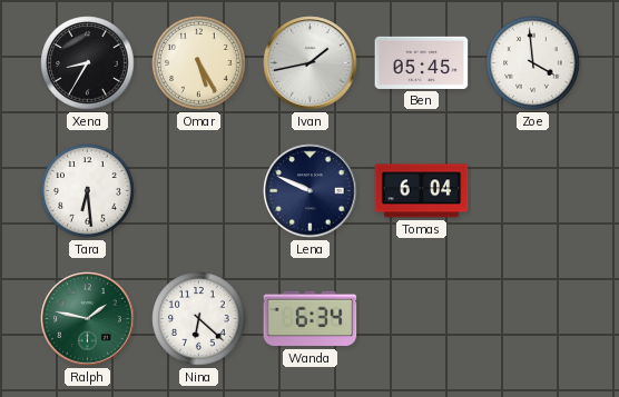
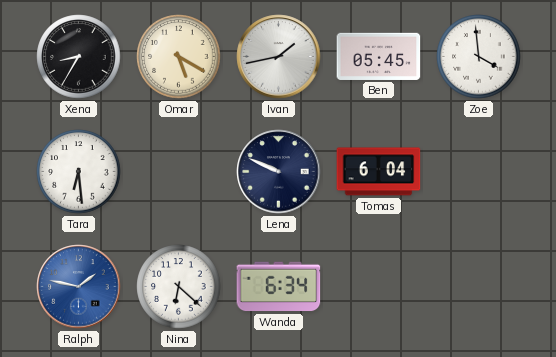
Omar: 5:25 -> 5:20 (179, 57)
Ralph dial: green -> blue (79, 287)
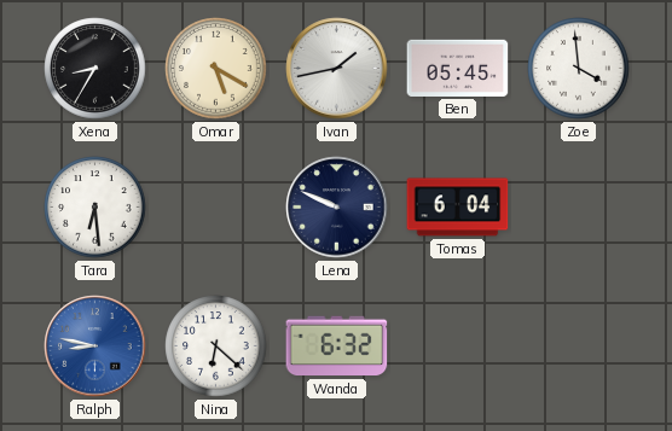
Ralph: 1:47 -> 8:47 (95, 346)
Wanda: 6:34 -> 6:32 (337, 346)
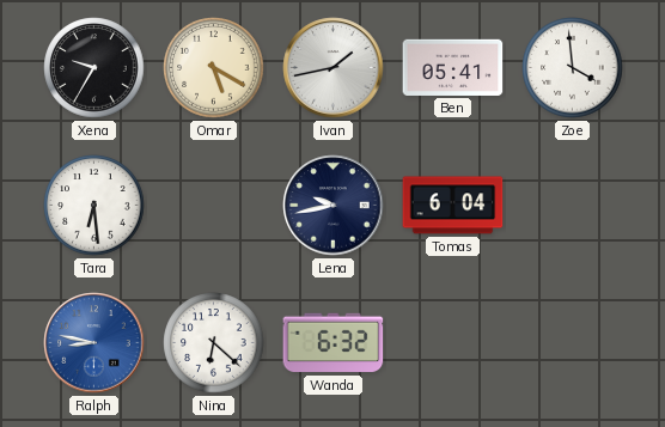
Xena: 8:35 -> 9:35 (94, 68)
Ben: 05:45 -> 05:41 (453, 67)
Lena: 9:49 -> 9:43 (334, 206)
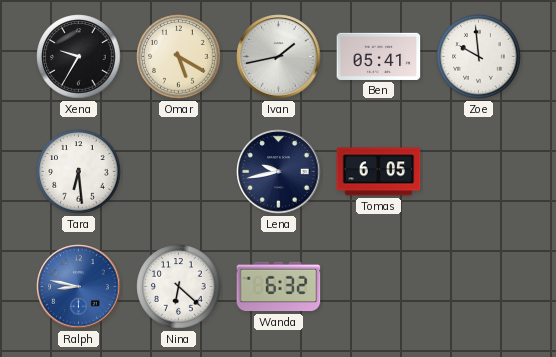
Zoe: 3:59 -> 9:59 (479, 57)
Tomas: 6:04 -> 6:05 (379, 172)
